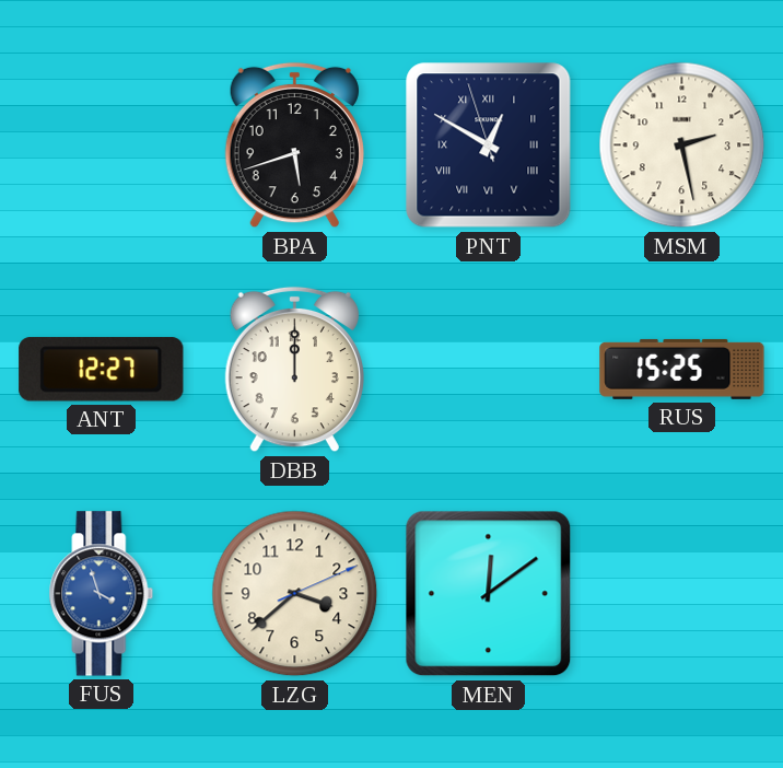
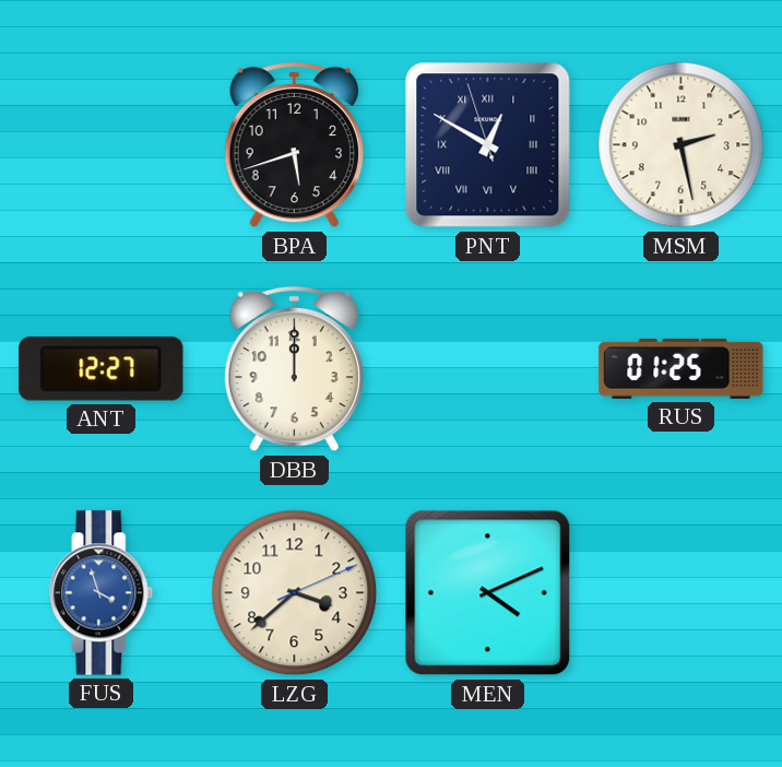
RUS: 15:25 -> 01:25 (682, 368)
MEN: 12:09 -> 4:11 (488, 593)
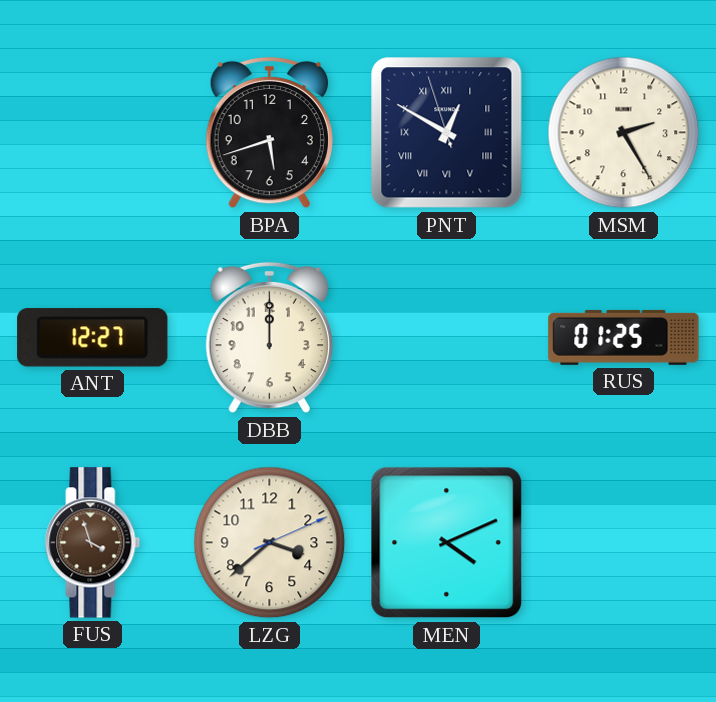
MSM: 2:28 -> 2:25 (624, 133)
FUS dial: blue -> brown (93, 543)
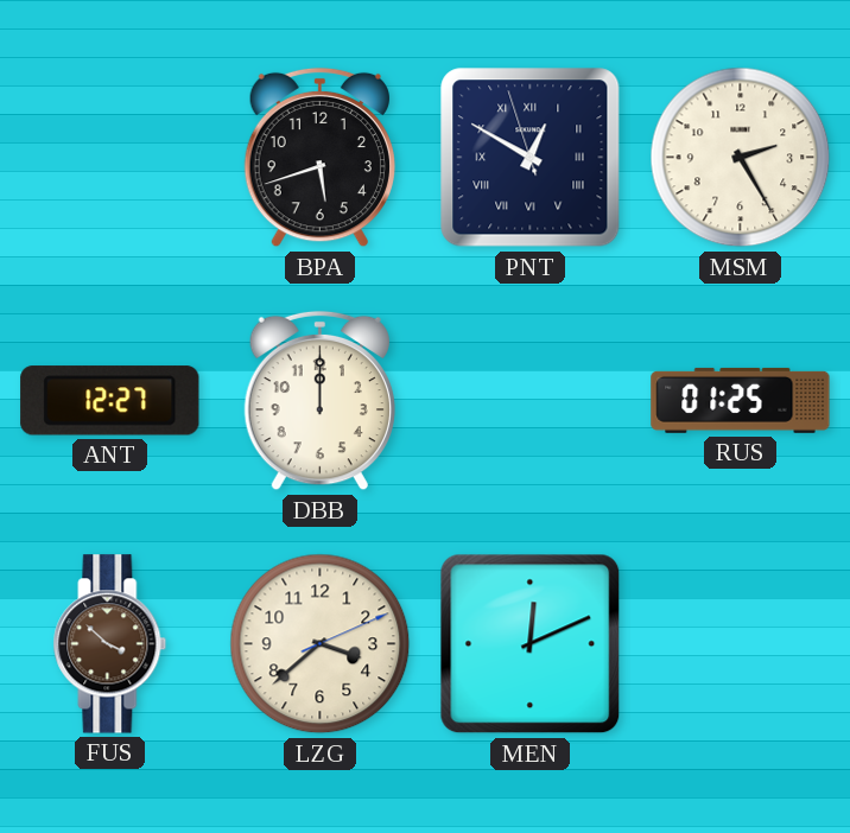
FUS: 3:57 -> 3:52 (110, 644)
MEN: 4:11 -> 12:11 (531, 644)
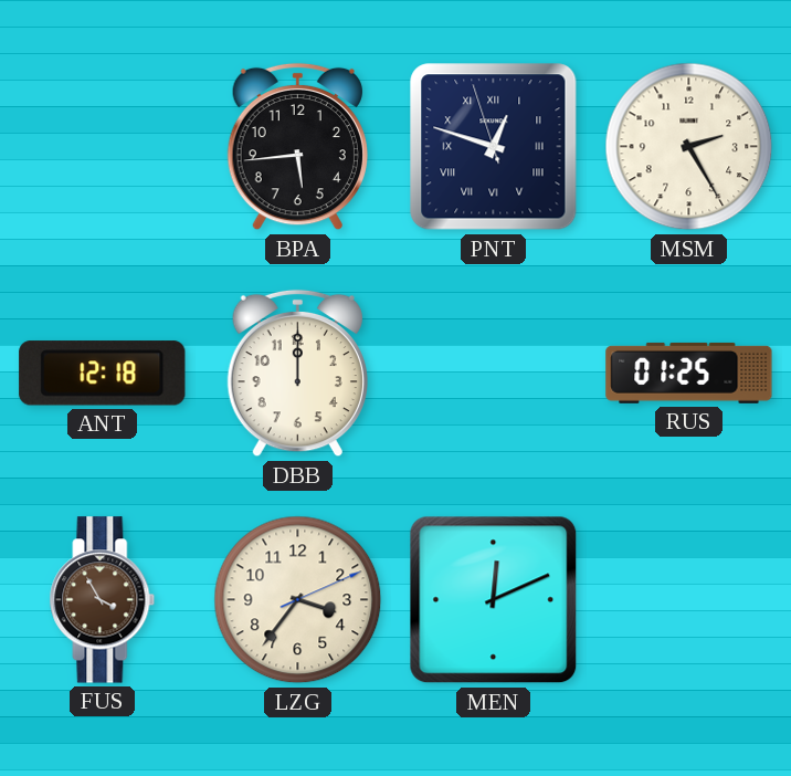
BPA: 5:42 -> 5:44 (297, 147)
PNT: 12:49 -> 12:47 (494, 147)
ANT: 12:27 -> 12:18 (103, 374)
FUS: 3:52 -> 3:55 (103, 600)
LZG: 3:38 -> 3:36 (298, 600)
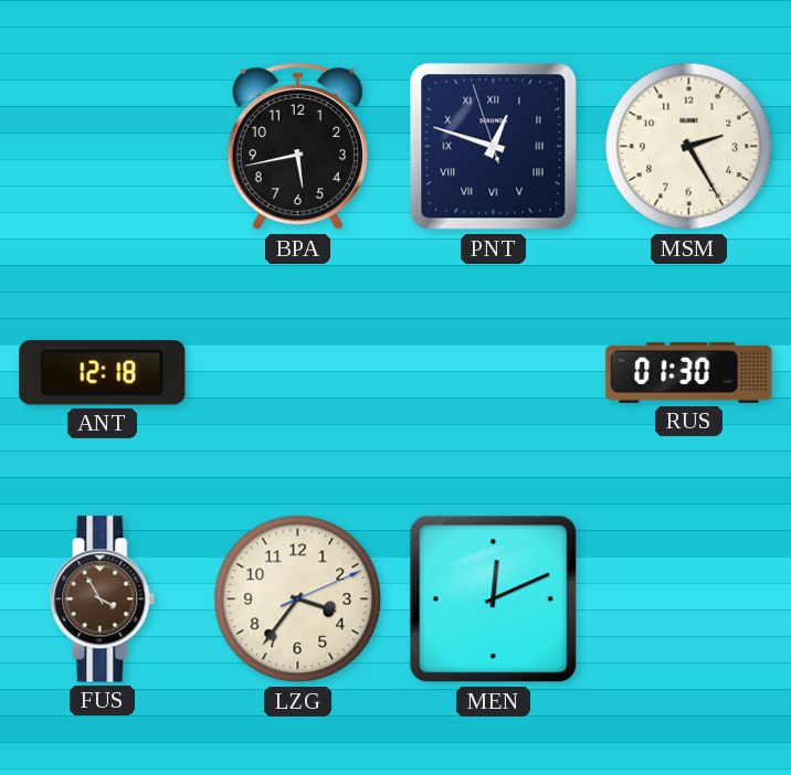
BPA: 5:44 -> 5:43 (297, 147)
DBB: 12:00 -> none (297, 374)
RUS: 01:25 -> 01:30 (689, 372)
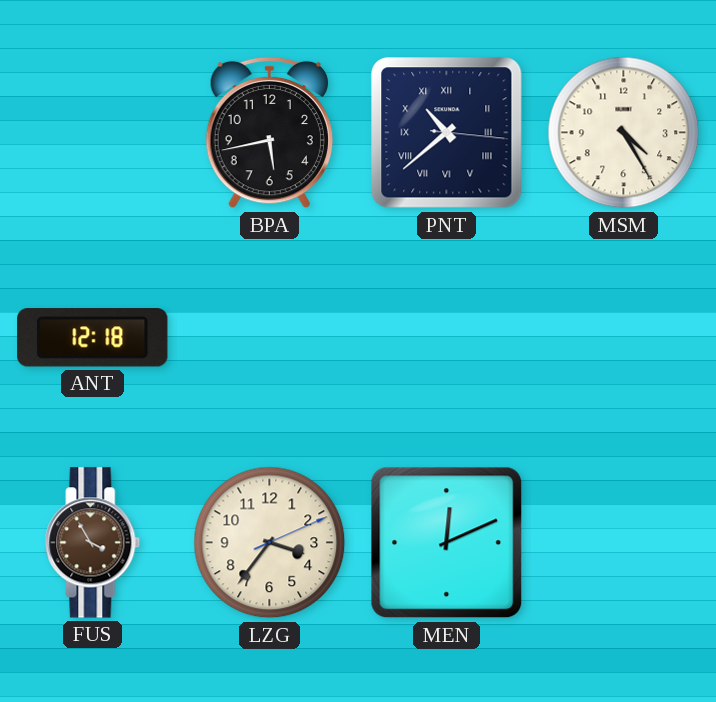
PNT: 12:47 -> 10:38 (447, 133)
MSM: 2:25 -> 4:25 (624, 133)
RUS: 01:30 -> none (689, 372)
